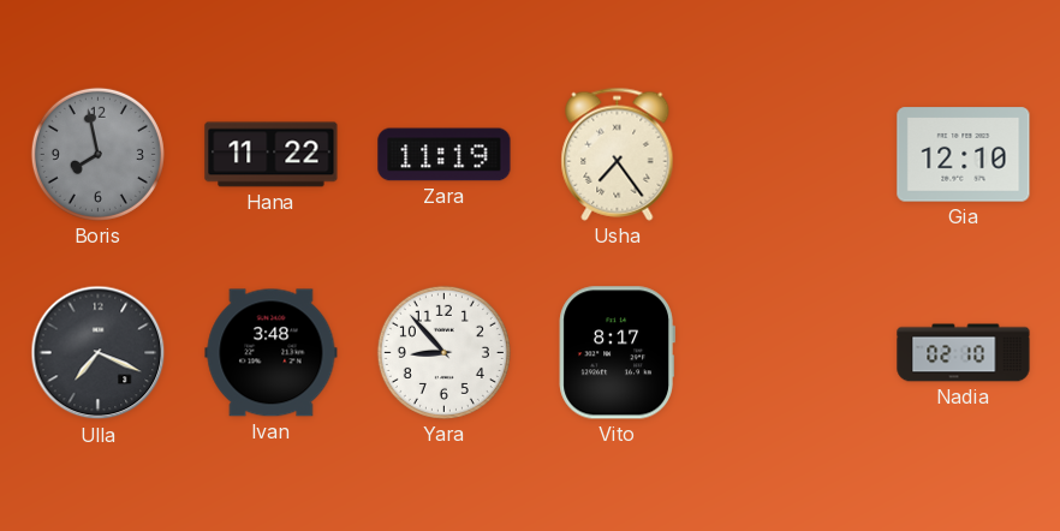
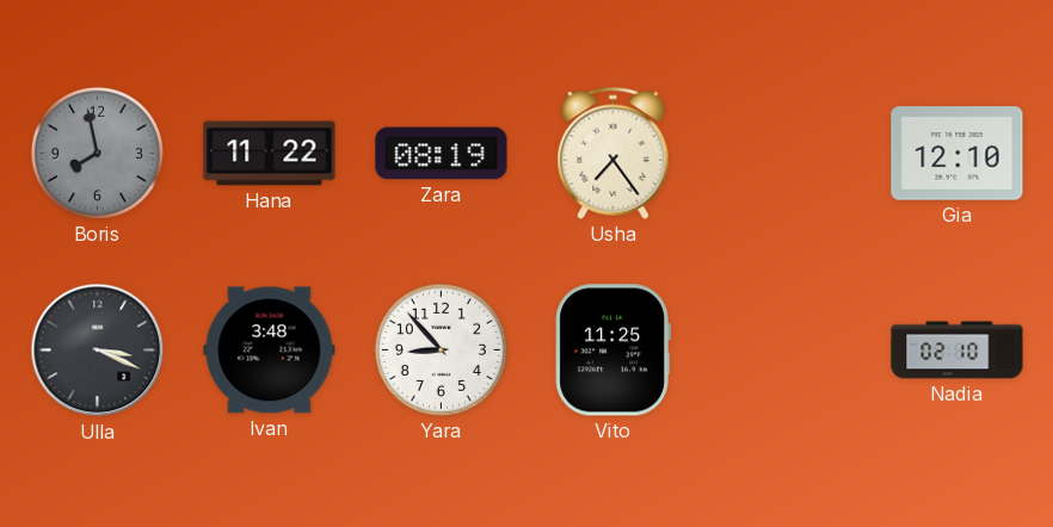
Zara: 11:19 -> 08:19 (442, 154)
Ulla: 7:19 -> 3:19 (98, 351)
Vito: 8:17 -> 11:25 (612, 351)
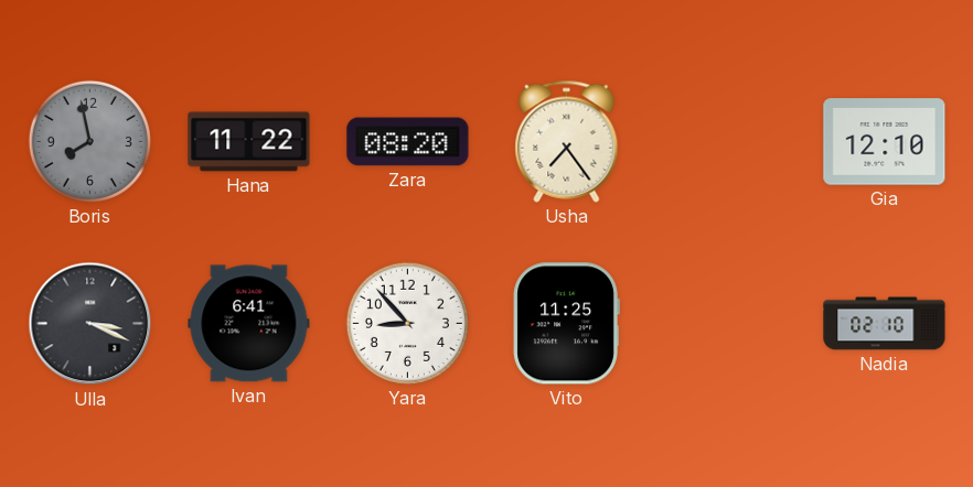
Zara: 08:19 -> 08:20 (408, 142)
Ivan: 3:48 -> 6:41 (249, 324)
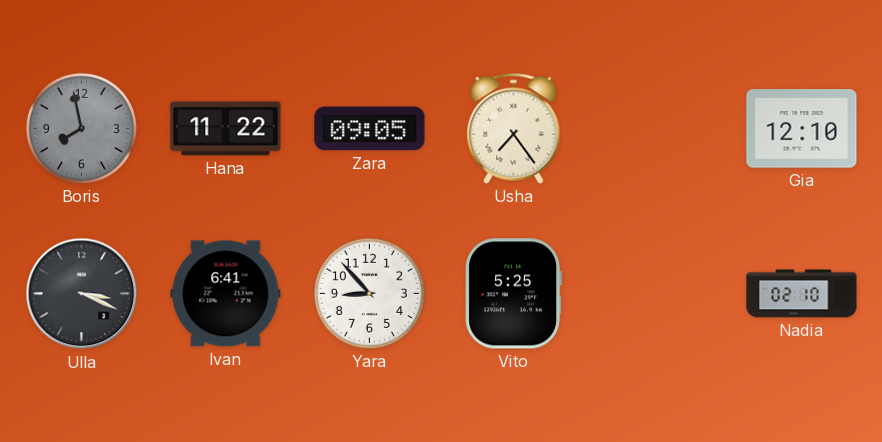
Zara: 08:20 -> 09:05 (370, 129)
Vito: 11:25 -> 5:25 (513, 294)
